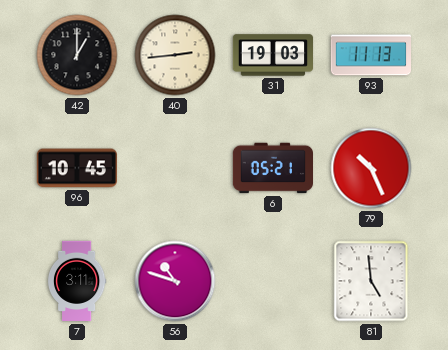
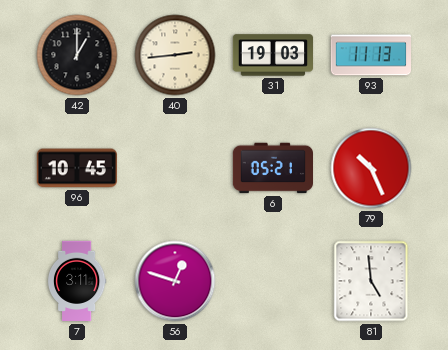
56: 10:48 -> 12:48 (175, 281)
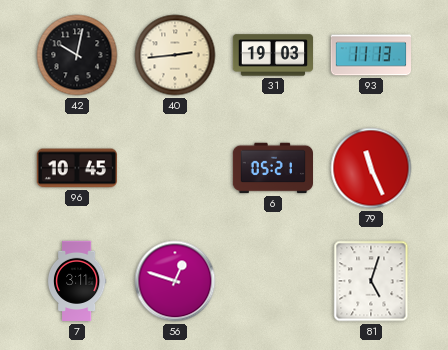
42: 1:00 -> 10:02 (77, 55)
79: 10:26 -> 11:26 (371, 168)
81: 4:59 -> 5:03 (371, 281)
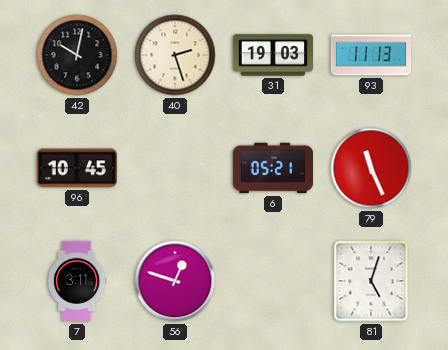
40: 2:44 -> 2:27 (175, 55)
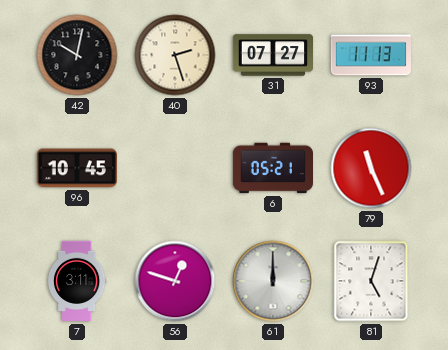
31: 19:03 -> 07:27 (273, 55)
61: none -> 12:00 (273, 281)
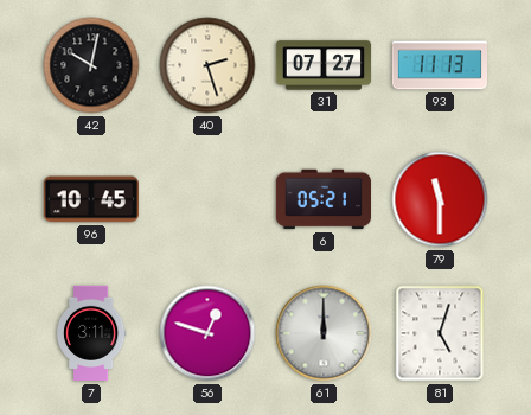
79: 11:26 -> 11:30 (440, 199)
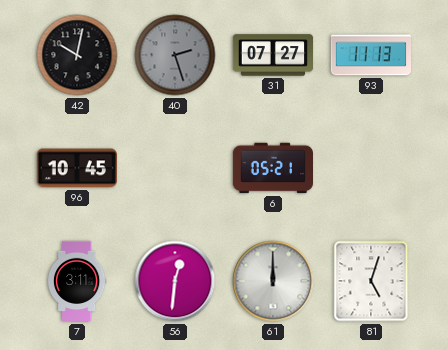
40 dial: cream -> grey (175, 55)
79: 11:30 -> none (440, 199)
56: 12:48 -> 12:31 (175, 281)
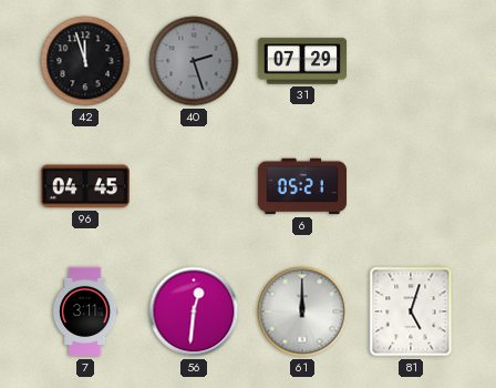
42: 10:02 -> 11:57 (85, 61)
31: 07:27 -> 07:29 (302, 61)
93: 11:13 -> none (371, 55)
96: 10:45 -> 04:45 (85, 186)
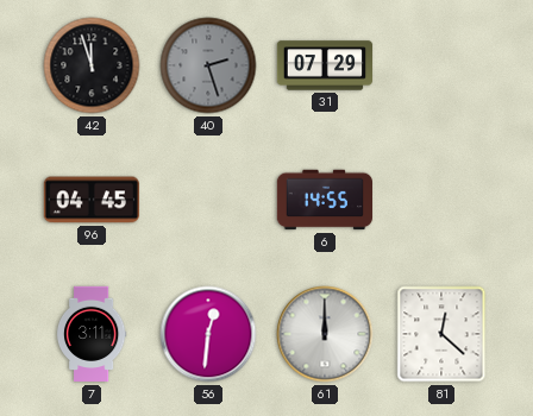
6: 05:21 -> 14:55 (324, 200)
81: 5:03 -> 12:22 (441, 334)
